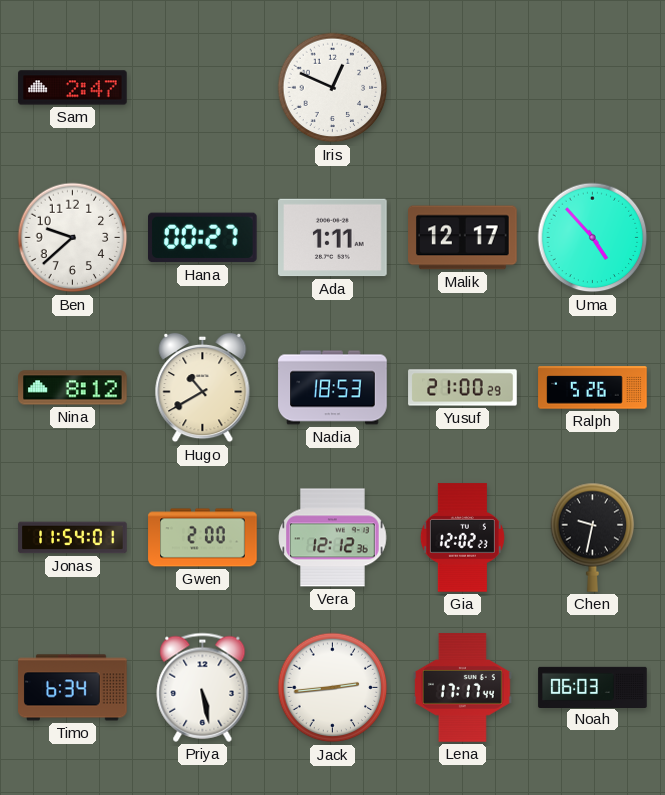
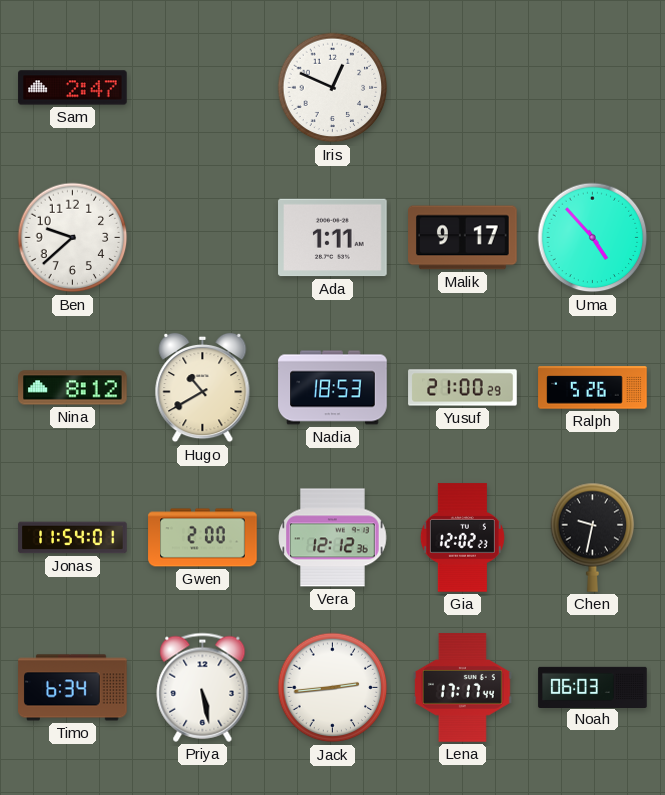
Hana: 00:27 -> none (203, 238)
Malik: 12:17 -> 9:17 (463, 238)
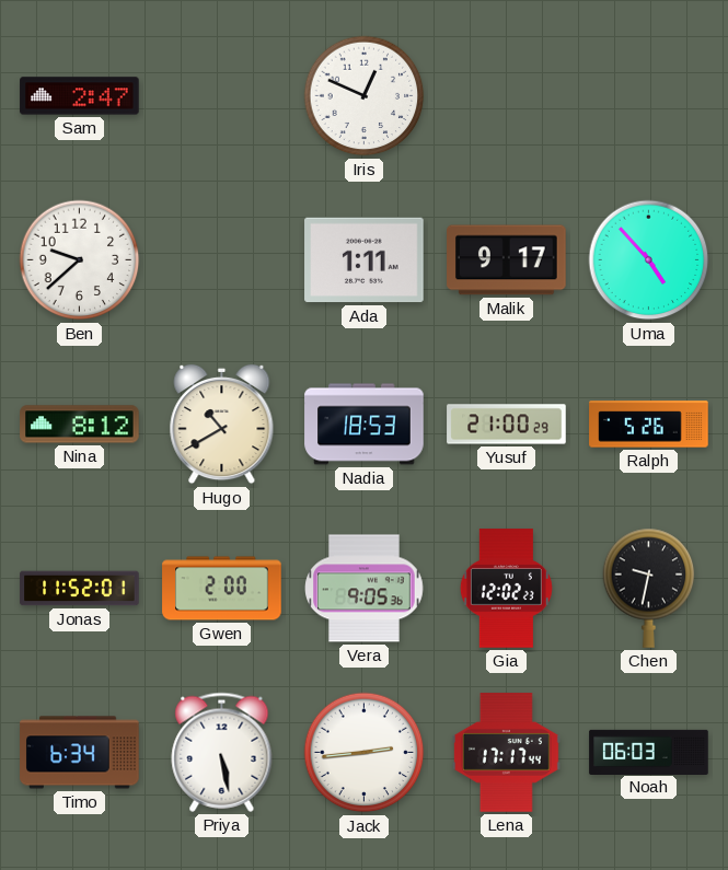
Jonas: 11:54 -> 11:52 (80, 589)
Vera: 12:12 -> 9:05 (365, 589)
